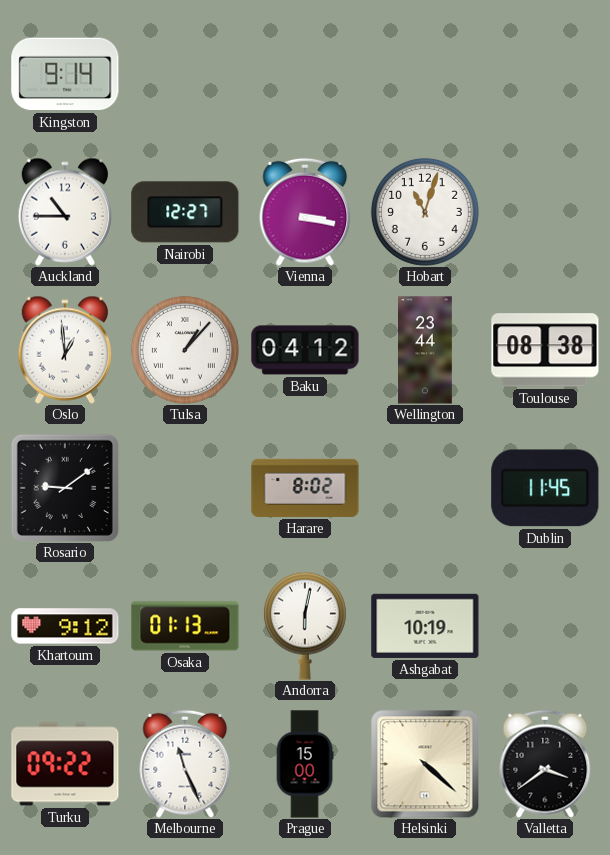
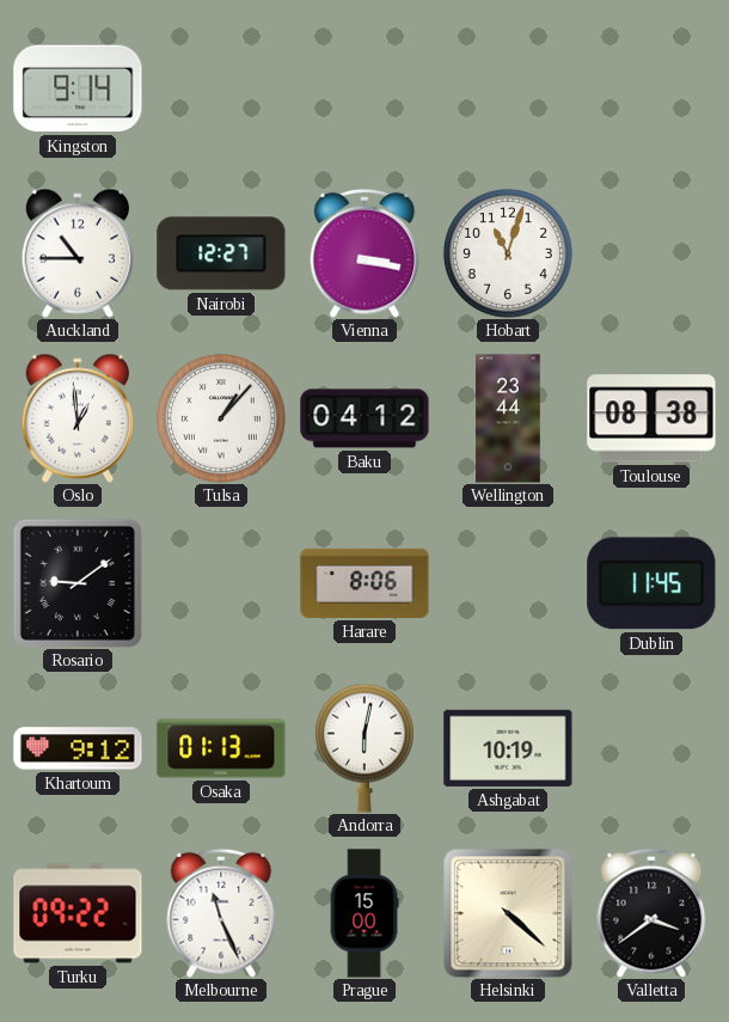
Harare: 8:02 -> 8:06 (364, 583)
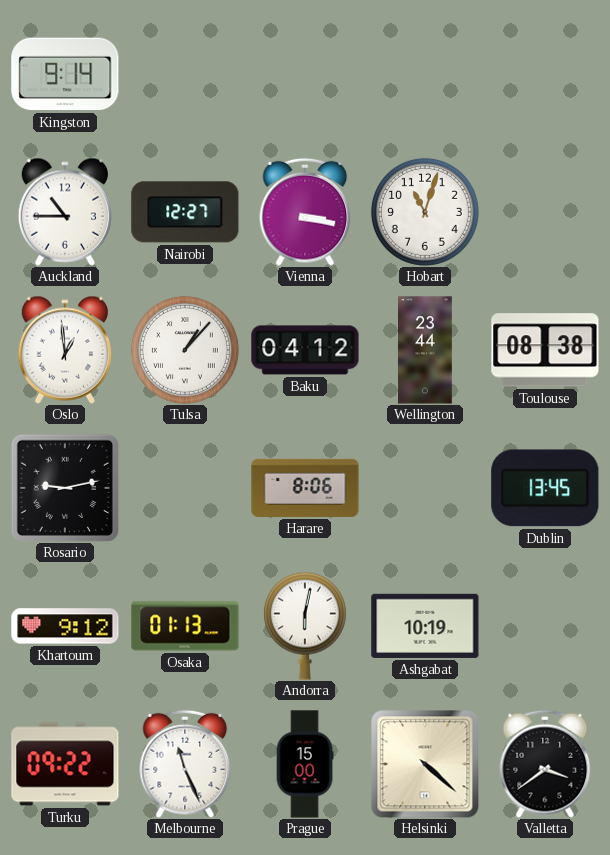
Rosario: 9:09 -> 9:13 (65, 488)
Dublin: 11:45 -> 13:45 (545, 488)
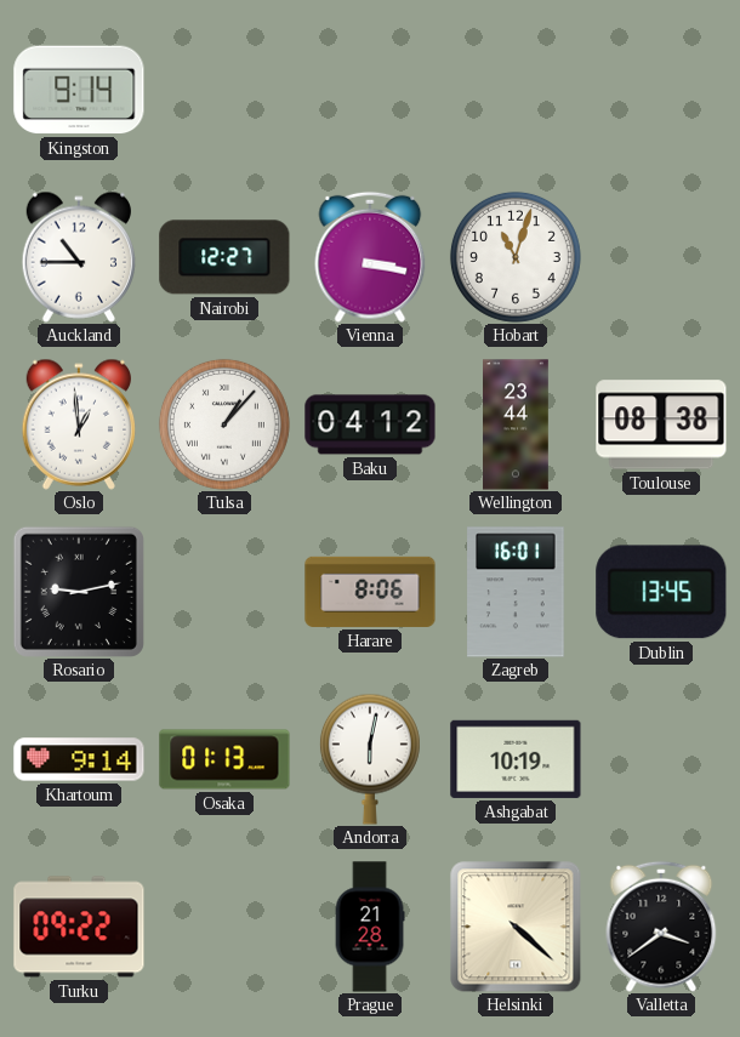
Zagreb: none -> 16:01 (516, 592)
Khartoum: 9:12 -> 9:14 (79, 759)
Melbourne: 11:26 -> none (185, 764)
Prague: 15:00 -> 21:28 (370, 927)
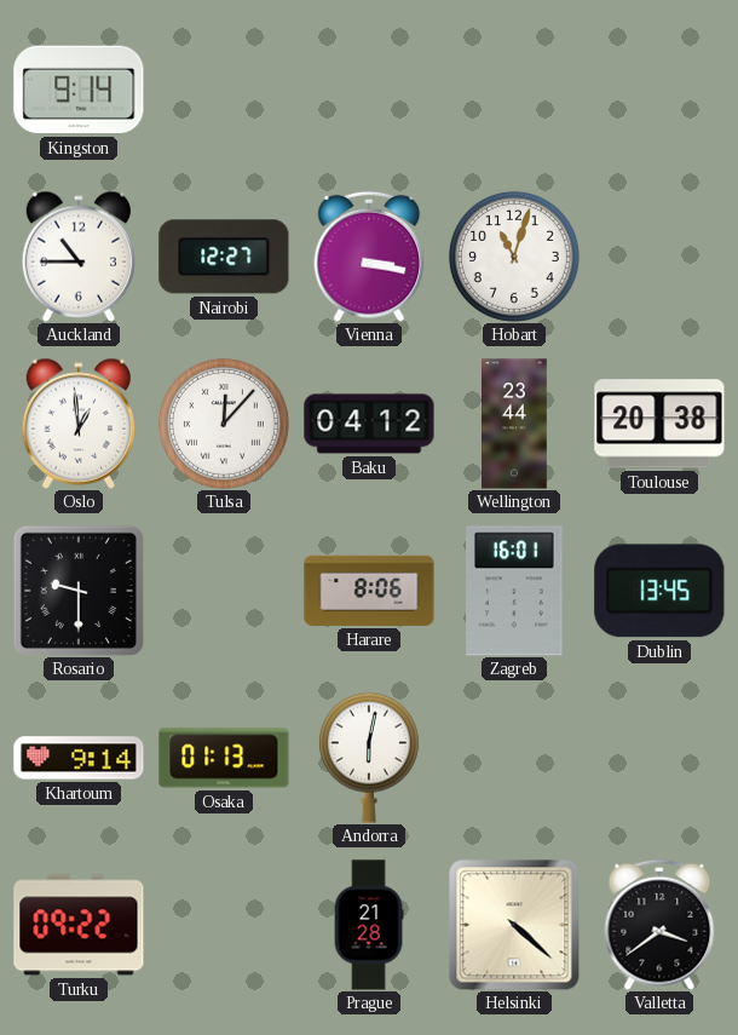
Tulsa: 1:07 -> 12:07 (224, 424)
Toulouse: 08:38 -> 20:38 (659, 424)
Rosario: 9:13 -> 9:30 (79, 591)
Ashgabat: 10:19 -> none (516, 759)
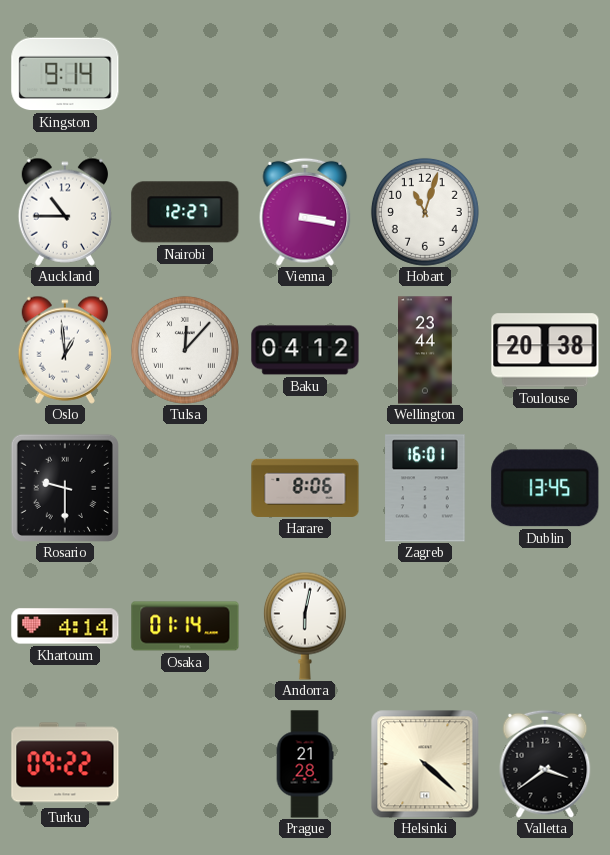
Khartoum: 9:14 -> 4:14 (65, 626)
Osaka: 01:13 -> 01:14 (185, 626)
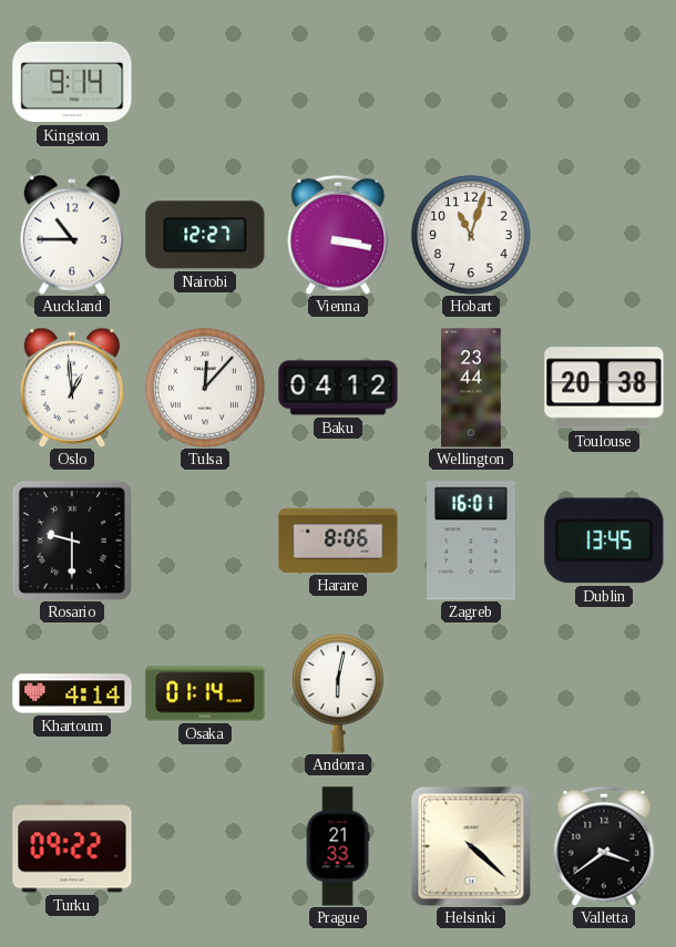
Prague: 21:28 -> 21:33 (338, 846)
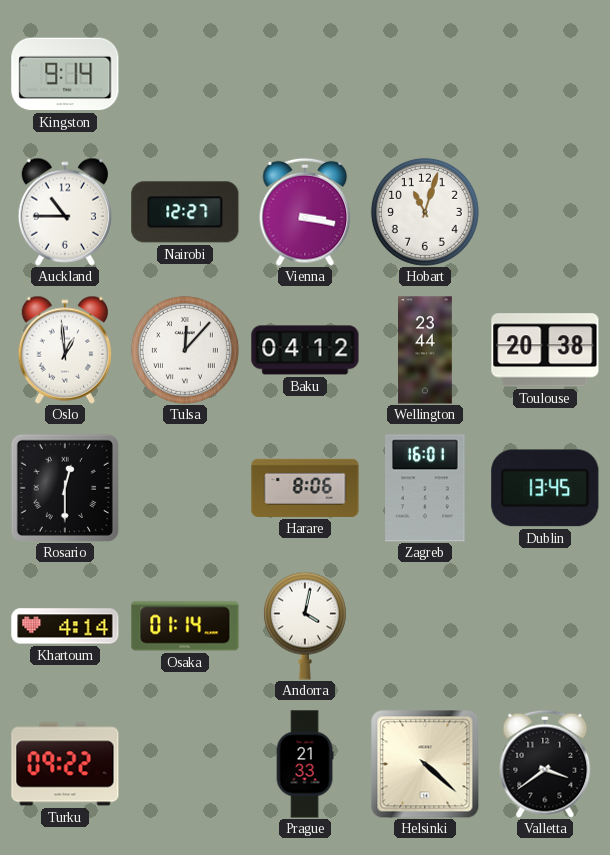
Rosario: 9:30 -> 12:30 (65, 488)
Andorra: 6:02 -> 4:02 (305, 626)
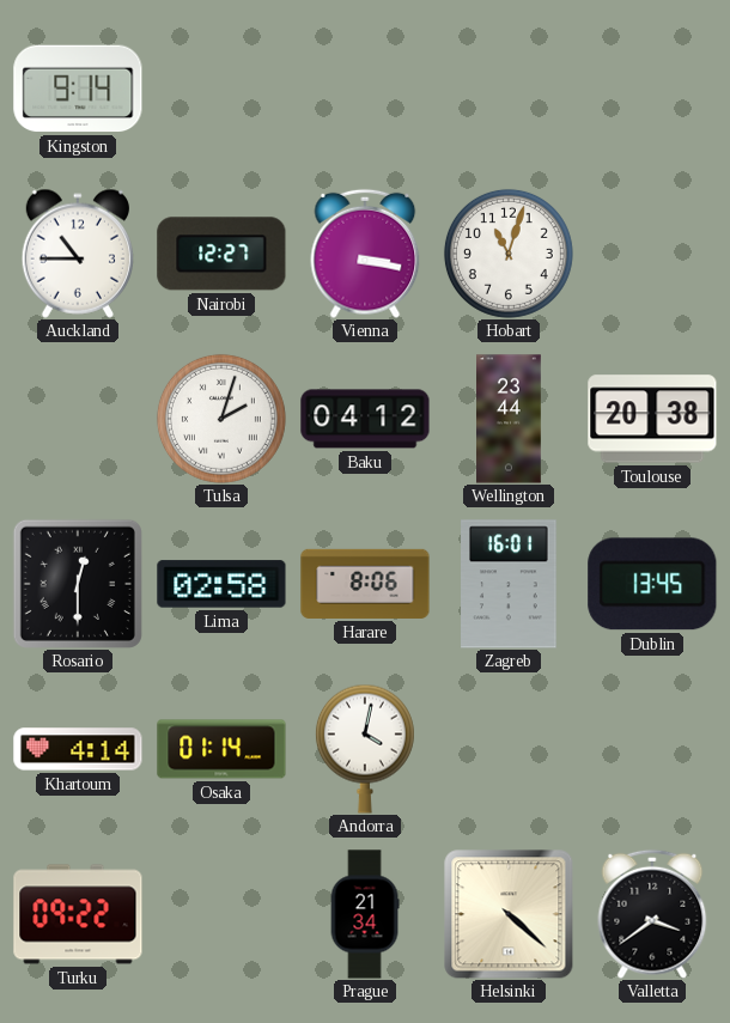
Oslo: 12:59 -> none (64, 350)
Tulsa: 12:07 -> 2:03 (221, 419)
Lima: none -> 02:58 (221, 584)
Prague: 21:33 -> 21:34 (365, 914)
